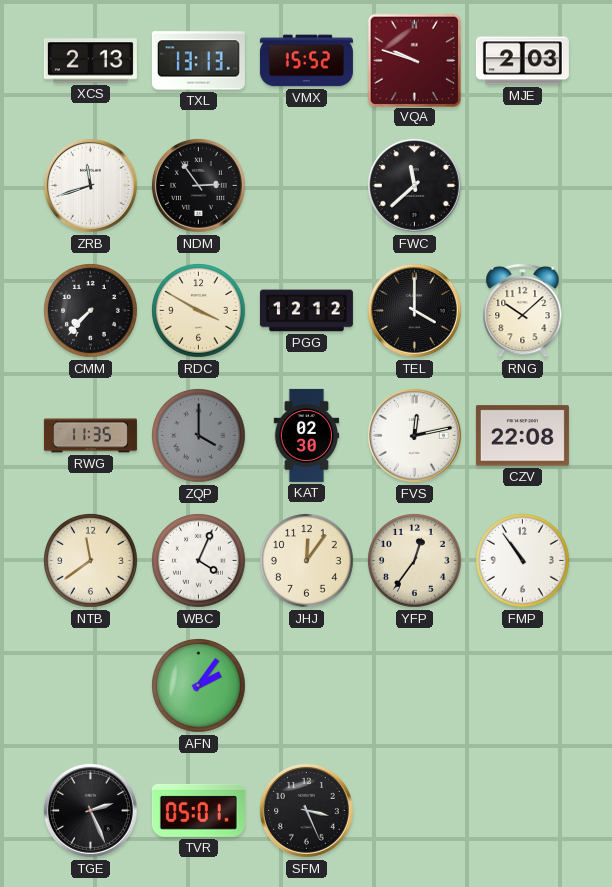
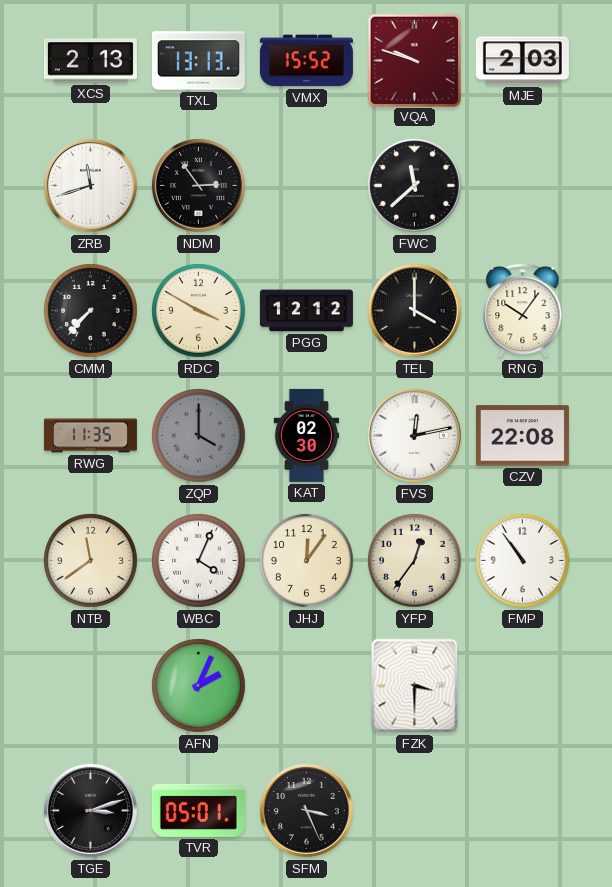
RNG: 10:08 -> 10:06 (523, 310)
AFN: 2:06 -> 2:04 (199, 686)
FZK: none -> 3:30 (415, 686)
TGE: 2:26 -> 3:12 (90, 810)
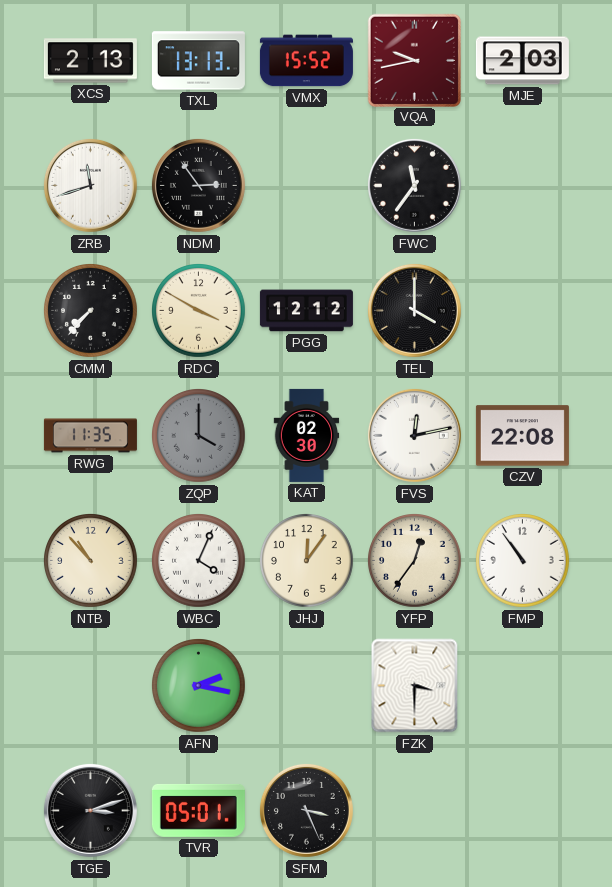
VQA: 9:48 -> 9:43 (414, 60)
FWC: 11:38 -> 11:36 (414, 185)
RNG: 10:06 -> none (523, 310)
NTB: 11:39 -> 10:53 (91, 561)
AFN: 2:04 -> 2:17 (199, 686)
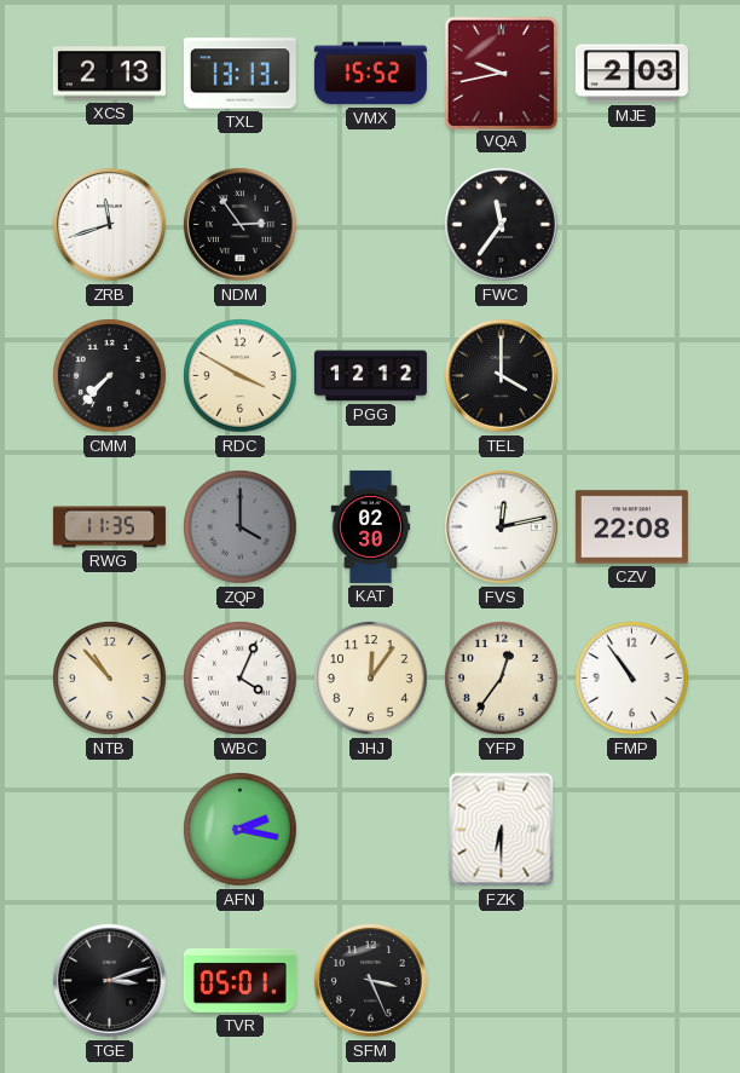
FZK: 3:30 -> 6:30 (502, 830)
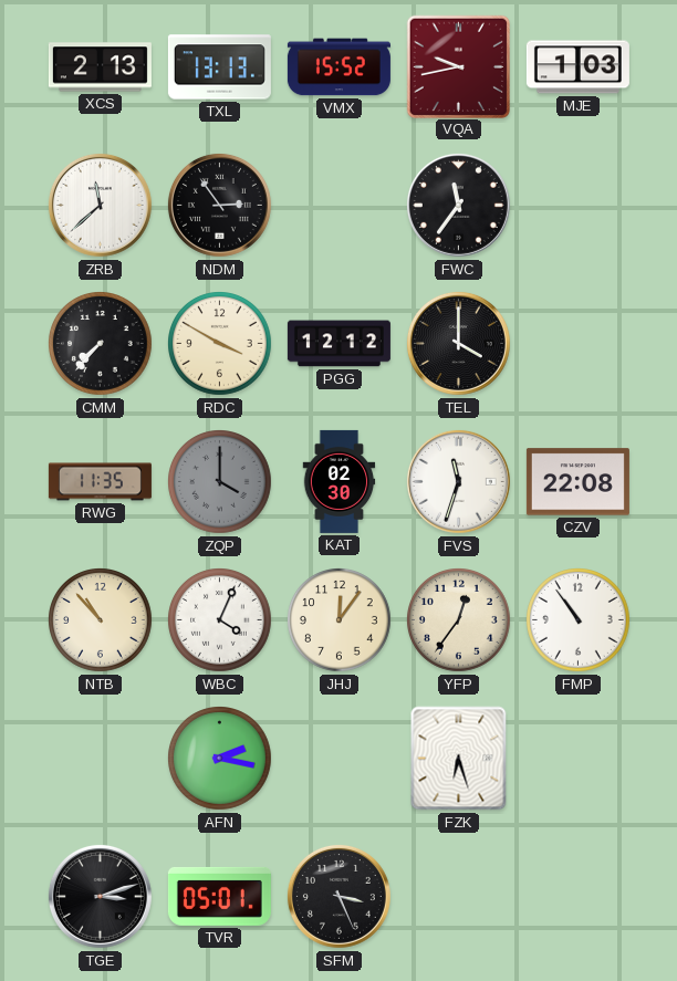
MJE: 2:03 -> 1:03 (577, 67)
ZRB: 11:42 -> 11:38 (100, 205)
FVS: 12:13 -> 11:33 (458, 481)
FZK: 6:30 -> 6:27 (459, 759)
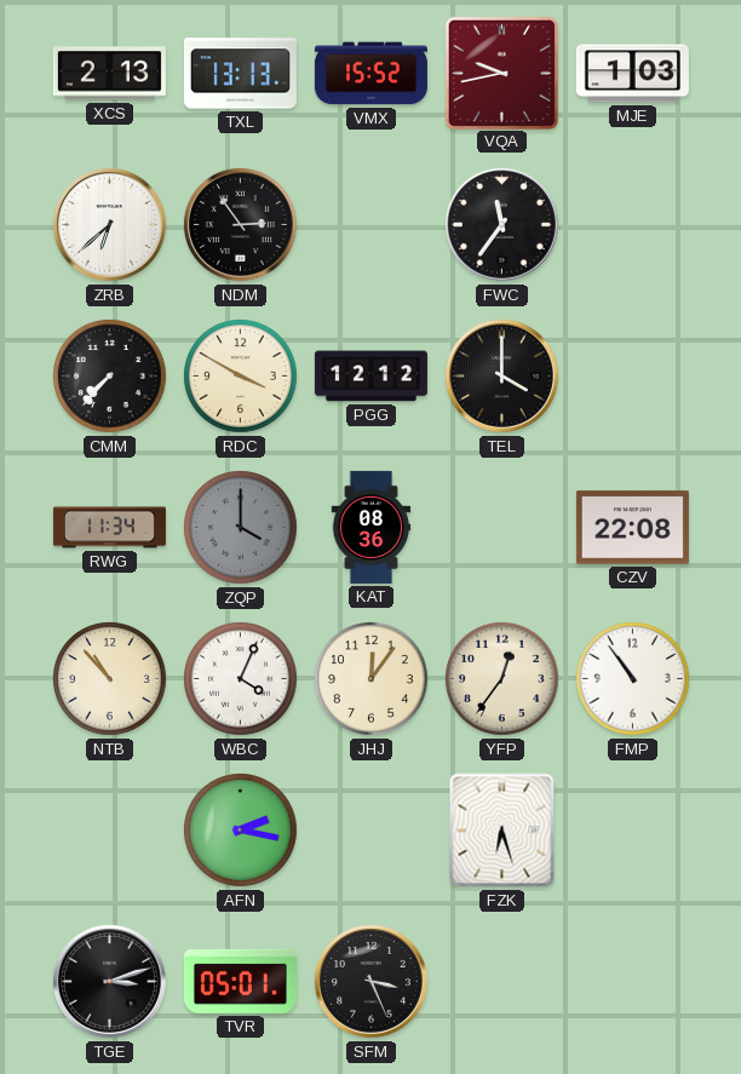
ZRB: 11:38 -> 6:38 (109, 224)
RWG: 11:35 -> 11:34 (109, 528)
KAT: 02:30 -> 08:36 (372, 527)
FVS: 11:33 -> none (458, 481)
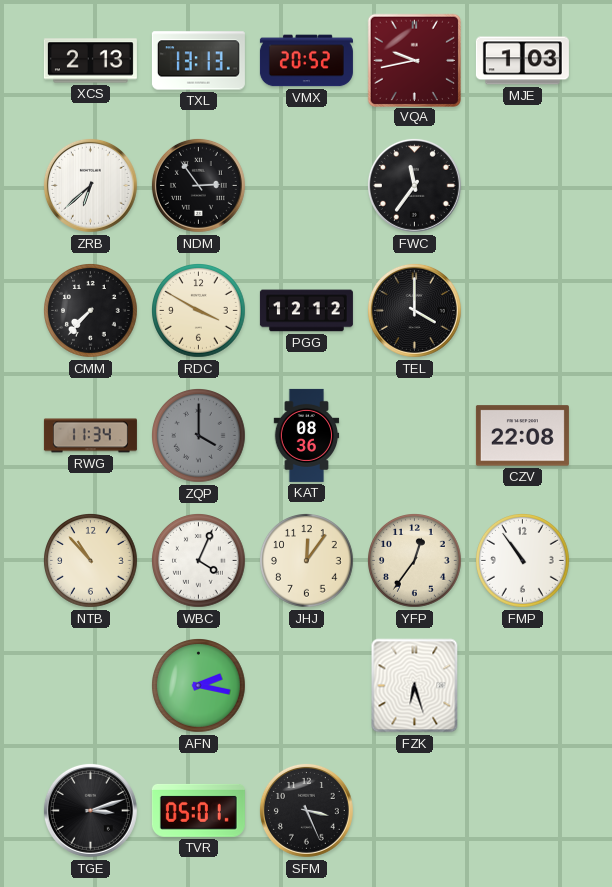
VMX: 15:52 -> 20:52 (306, 61)
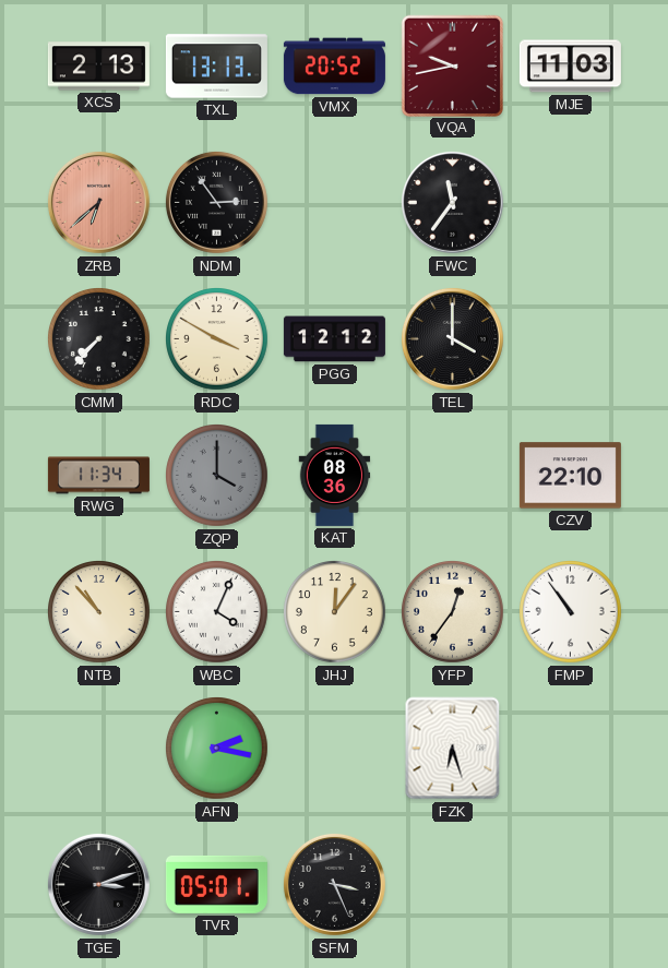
MJE: 1:03 -> 11:03 (570, 67)
ZRB dial: white -> salmon (98, 202)
CZV: 22:08 -> 22:10 (570, 476)
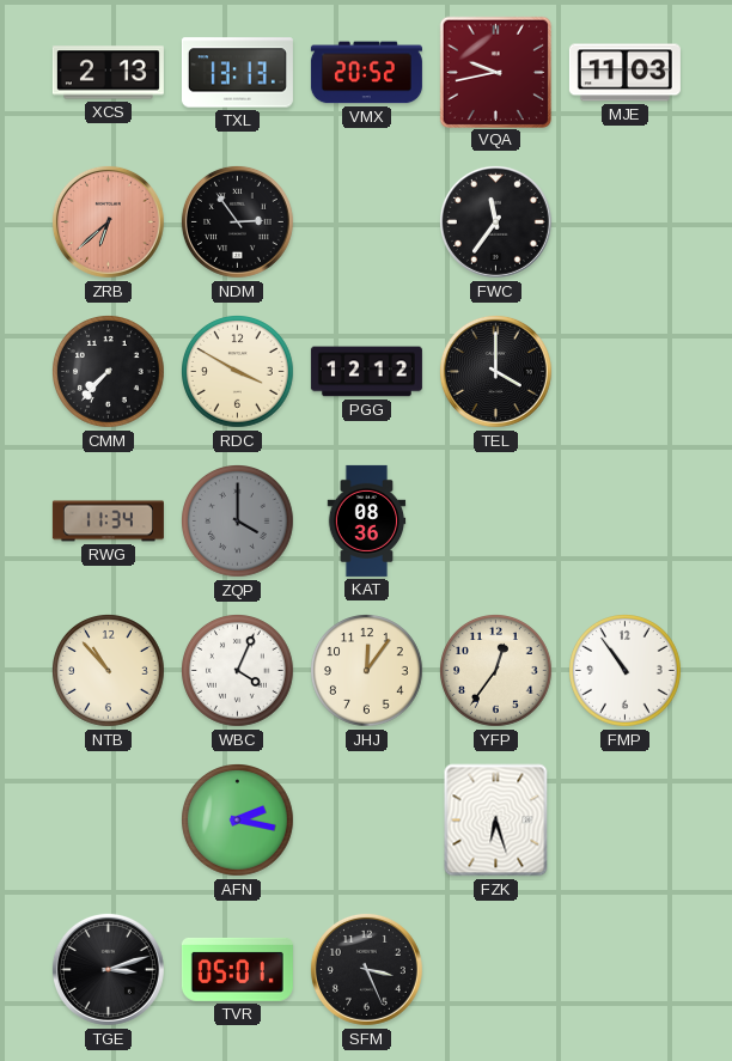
CZV: 22:10 -> none (570, 476)
